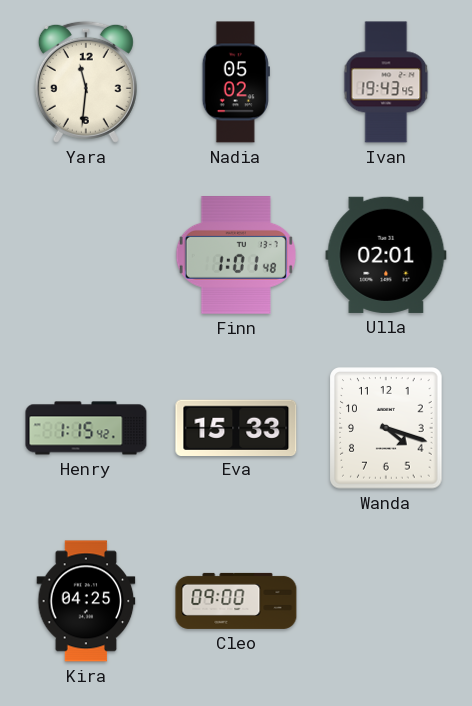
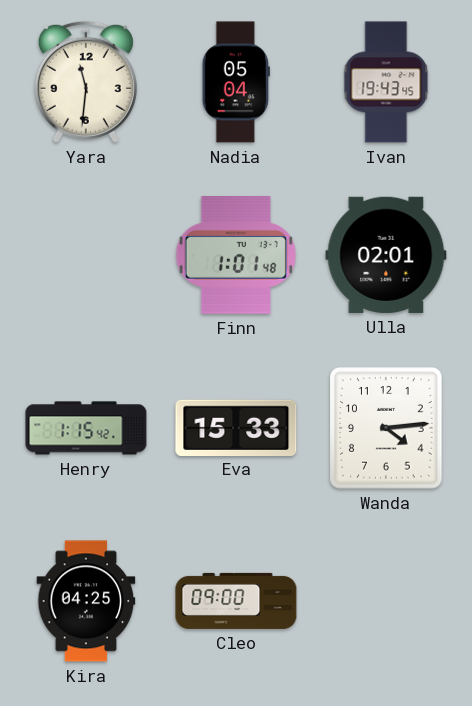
Nadia: 05:02 -> 05:04 (236, 82)
Wanda: 4:18 -> 4:14 (386, 428)
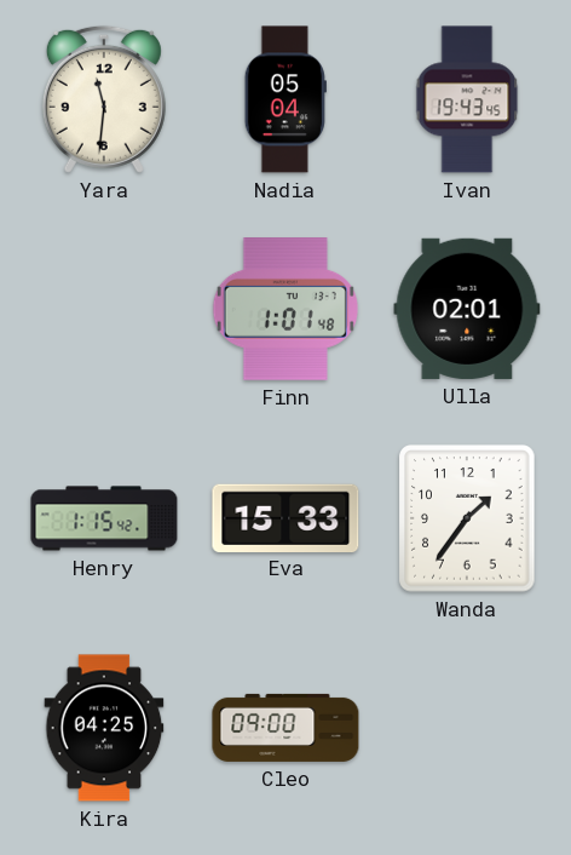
Wanda: 4:14 -> 1:36 (467, 518)
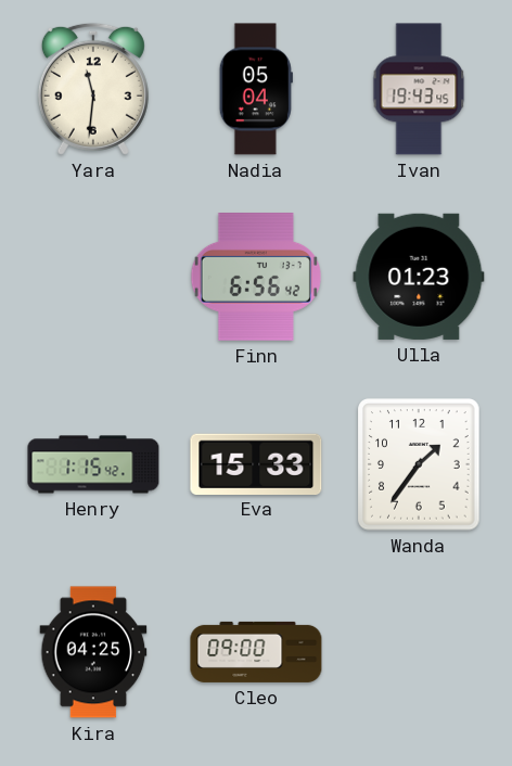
Finn: 1:01 -> 6:56 (256, 278)
Ulla: 02:01 -> 01:23 (419, 277)
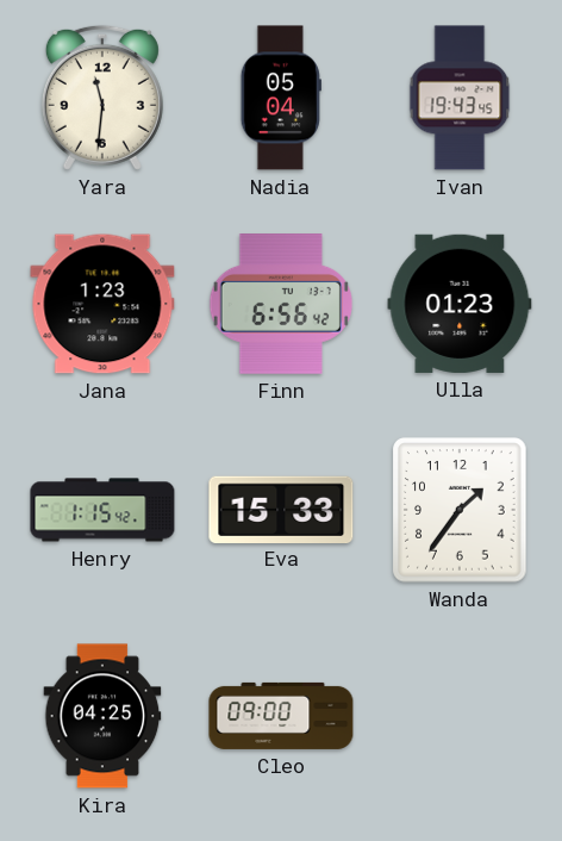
Jana: none -> 1:23 (102, 304)
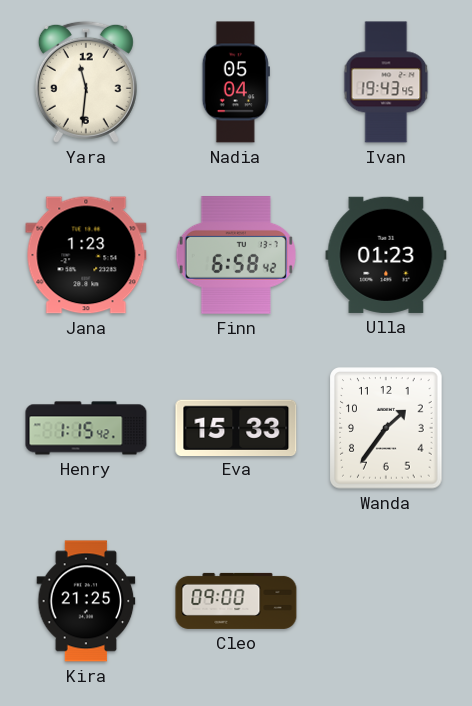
Finn: 6:56 -> 6:58 (236, 256)
Kira: 04:25 -> 21:25 (86, 601)
